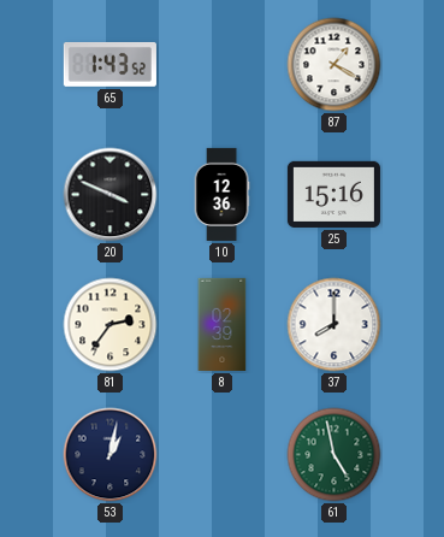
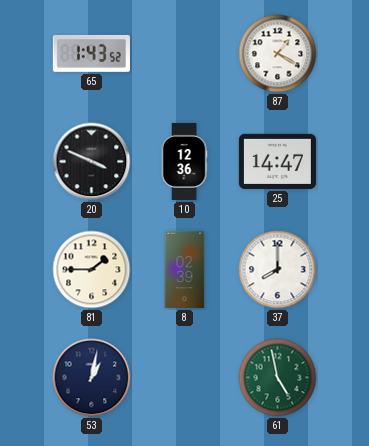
25: 15:16 -> 14:47 (277, 161)
81: 2:36 -> 1:45 (92, 270)
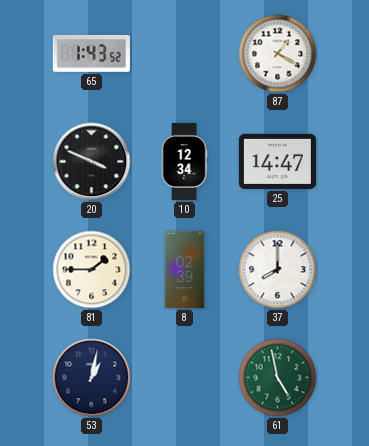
10: 12:36 -> 12:34 (184, 161)
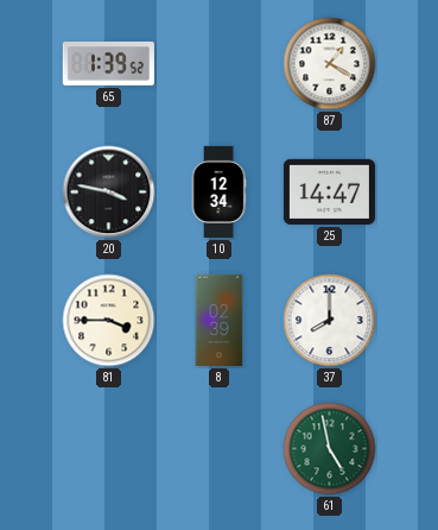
65: 1:43 -> 1:39 (108, 63)
20: 3:49 -> 3:47 (109, 193)
81: 1:45 -> 3:45 (109, 321)
53: 1:02 -> none (92, 378)
